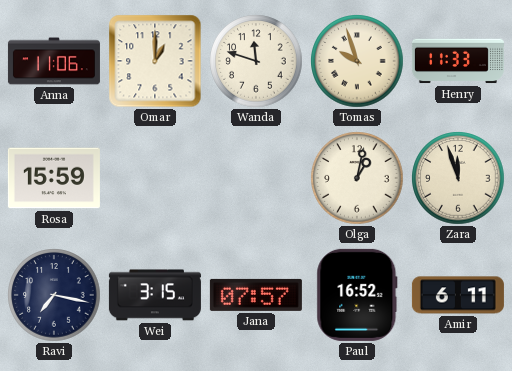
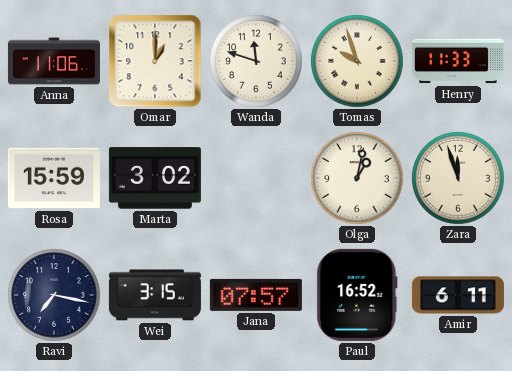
Marta: none -> 3:02 (155, 178)
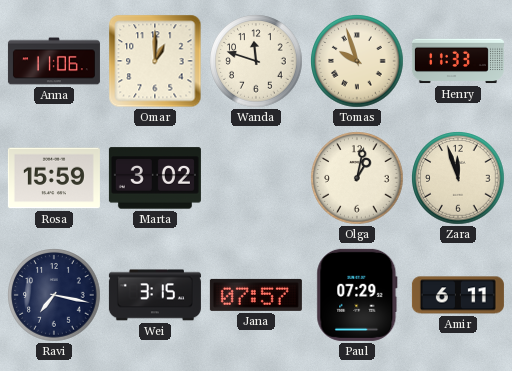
Paul: 16:52 -> 07:29 (357, 295)
